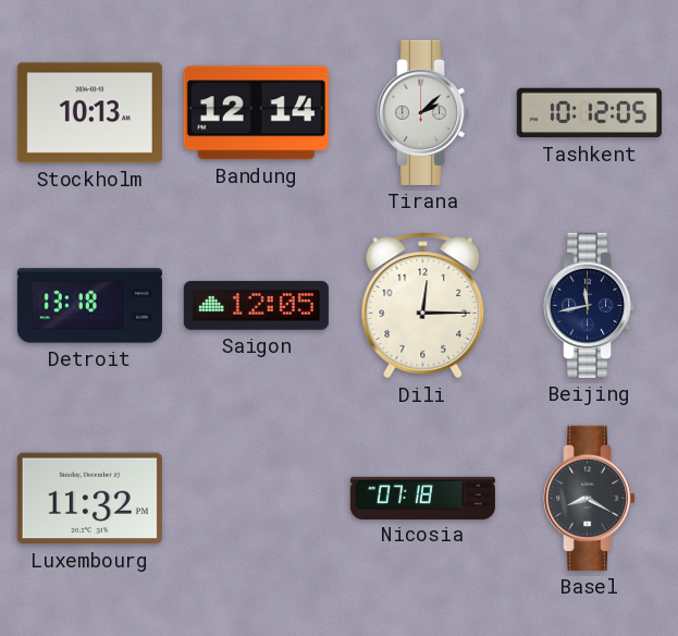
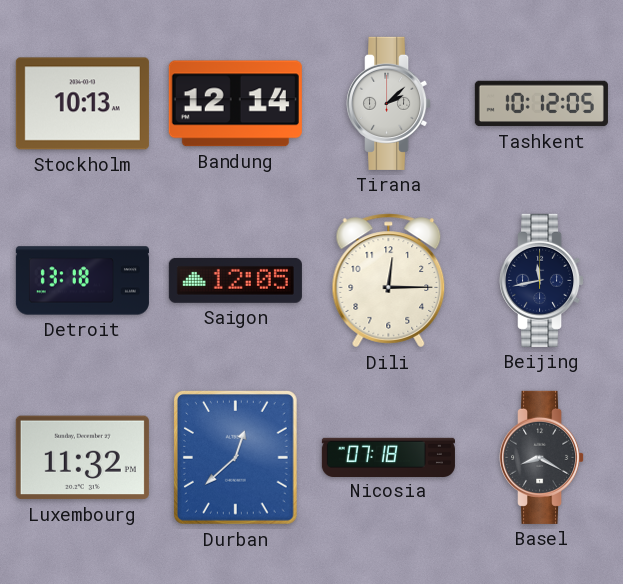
Durban: none -> 12:38 (235, 457)
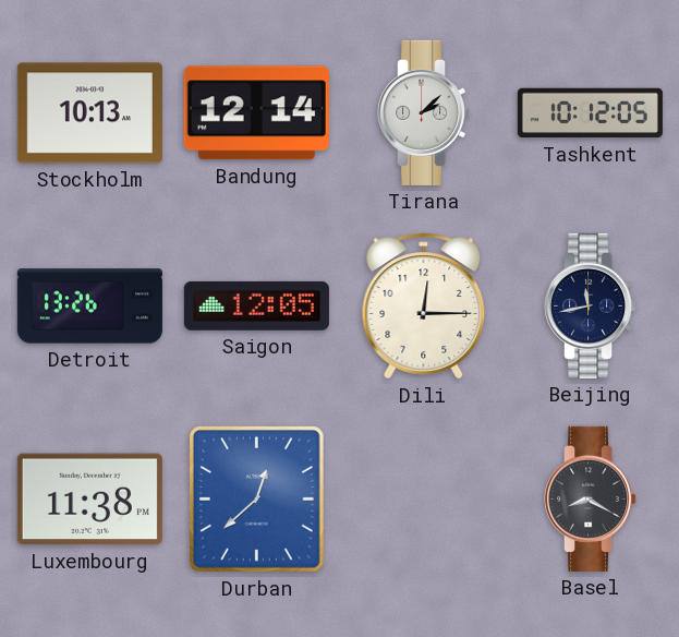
Detroit: 13:18 -> 13:26 (89, 307)
Luxembourg: 11:32 -> 11:38 (89, 500)
Nicosia: 07:18 -> none (388, 457)
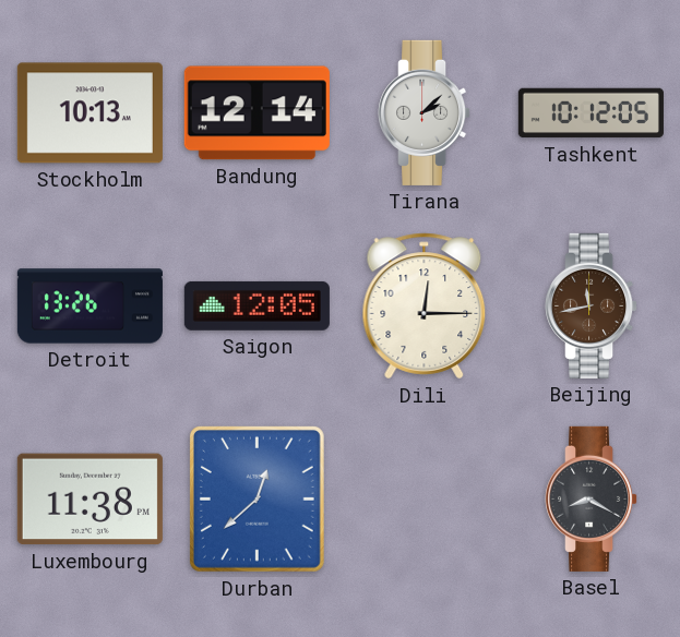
Beijing dial: navy -> brown (592, 305)
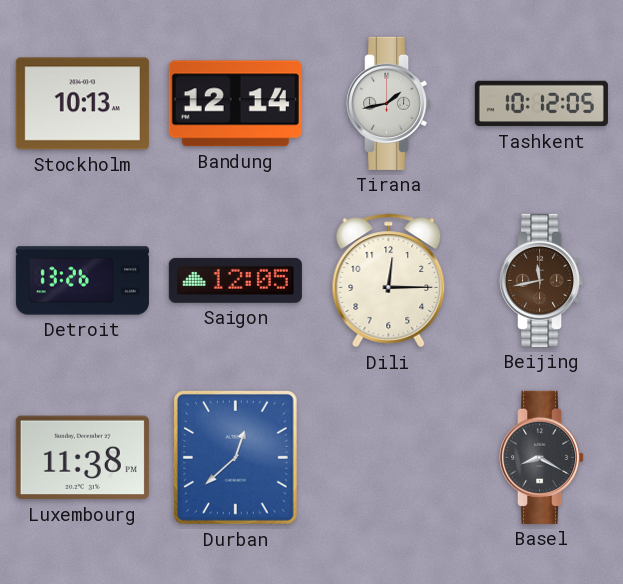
Tirana: 2:08 -> 1:43 (389, 103)
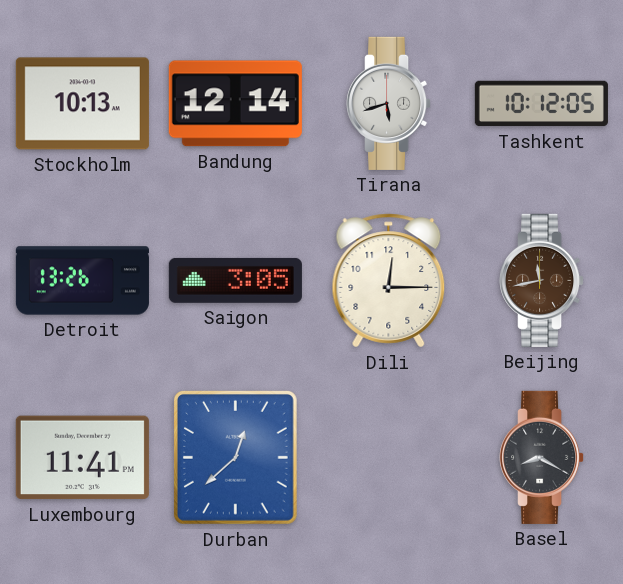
Tirana: 1:43 -> 5:42 (389, 103)
Saigon: 12:05 -> 3:05 (235, 280)
Luxembourg: 11:38 -> 11:41 (82, 458)
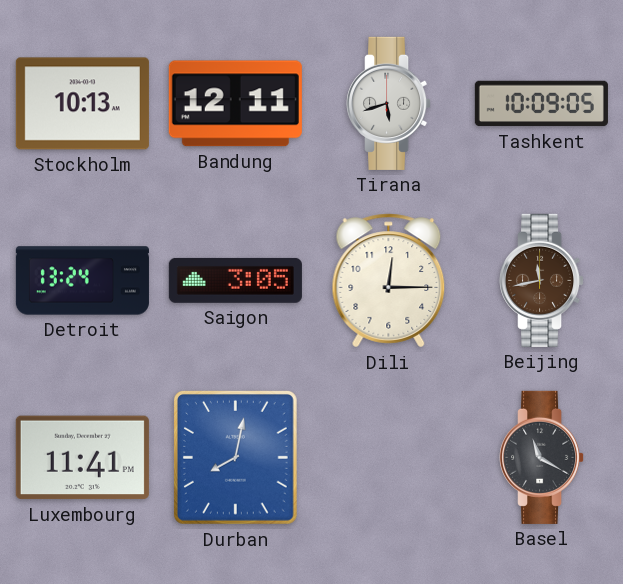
Bandung: 12:14 -> 12:11 (235, 104)
Tashkent: 10:12 -> 10:09 (541, 104)
Detroit: 13:26 -> 13:24 (82, 281)
Durban: 12:38 -> 8:02 (235, 457)
Basel: 8:20 -> 11:20 (542, 457)
